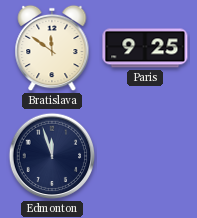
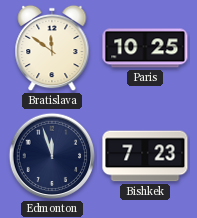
Paris: 9:25 -> 10:25 (145, 48)
Bishkek: none -> 7:23 (145, 156)
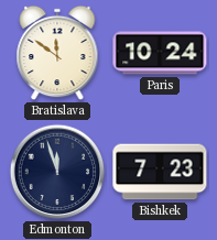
Paris: 10:25 -> 10:24 (160, 53)
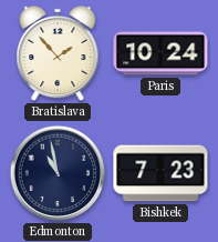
Bratislava: 11:51 -> 1:53 (58, 53)
Edmonton: 11:57 -> 10:58 (58, 173)
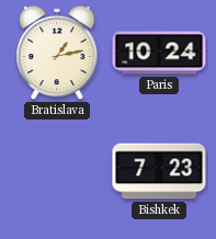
Bratislava: 1:53 -> 1:13 (57, 53)
Edmonton: 10:58 -> none (58, 173)
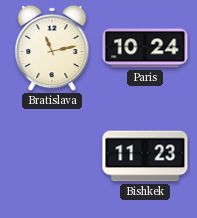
Bratislava: 1:13 -> 11:13 (52, 48)
Bishkek: 7:23 -> 11:23 (145, 156)
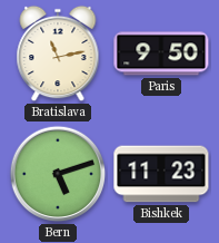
Paris: 10:24 -> 9:50 (161, 54)
Bern: none -> 5:12 (58, 174)
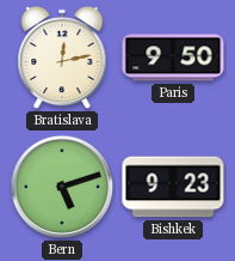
Bratislava: 11:13 -> 12:13 (62, 57)
Bishkek: 11:23 -> 9:23 (173, 187)
